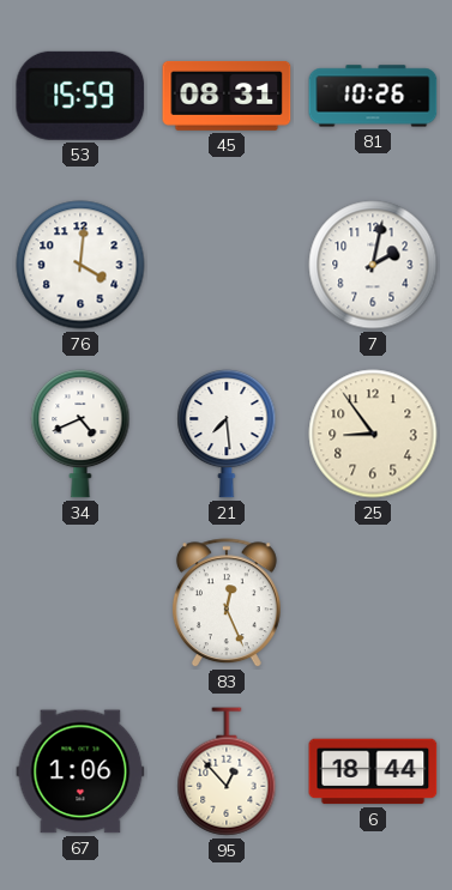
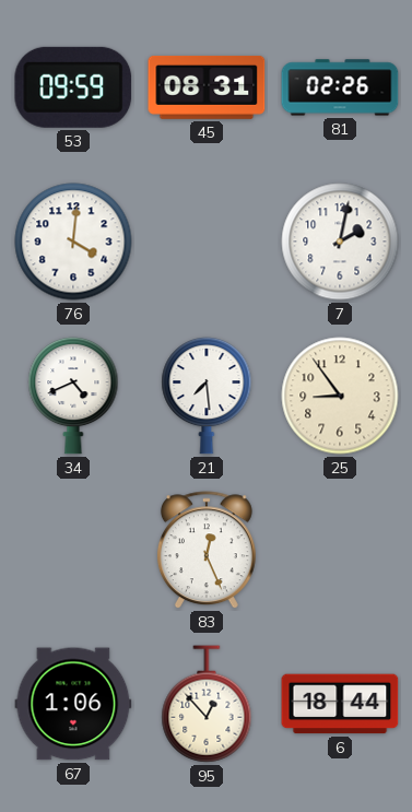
53: 15:59 -> 09:59 (73, 87)
81: 10:26 -> 02:26 (340, 87)
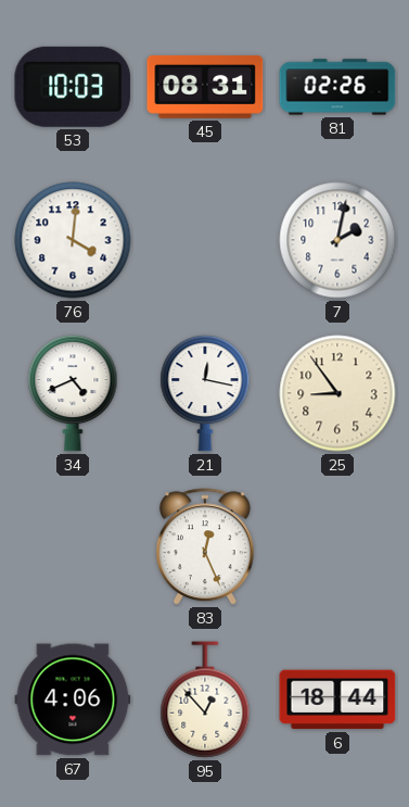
53: 09:59 -> 10:03 (73, 87)
21: 7:29 -> 12:17 (205, 393)
67: 1:06 -> 4:06 (73, 699)
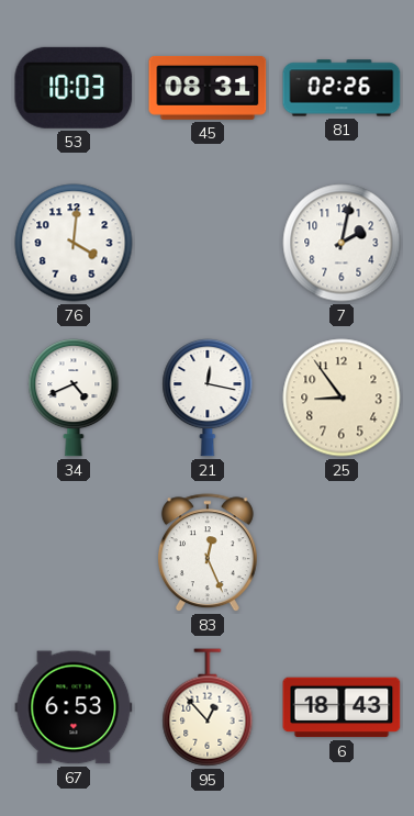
67: 4:06 -> 6:53 (74, 707)
6: 18:44 -> 18:43 (342, 707)
